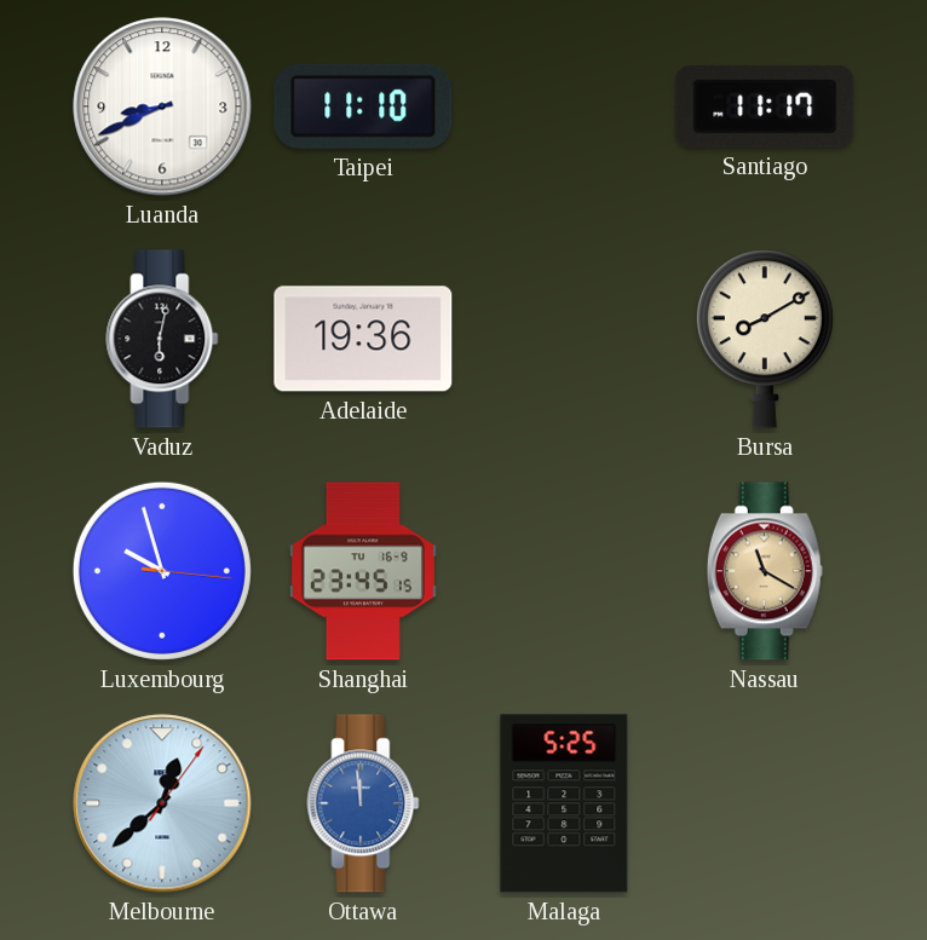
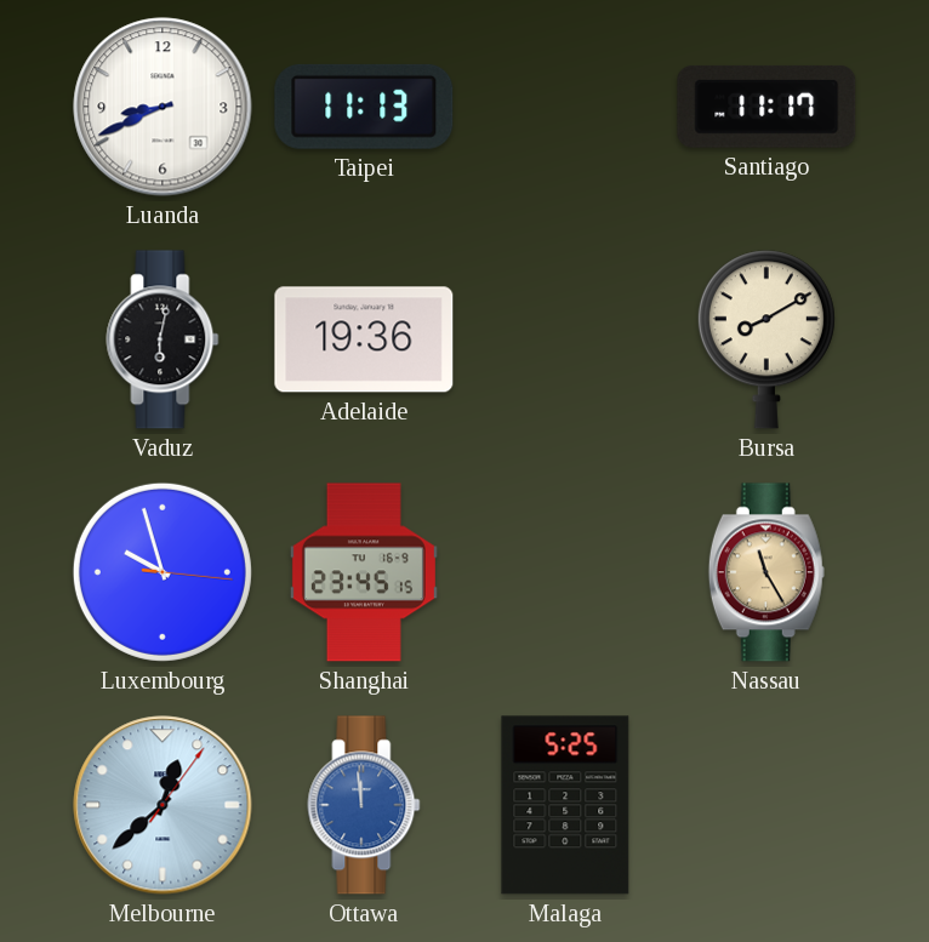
Taipei: 11:10 -> 11:13 (364, 107)
Nassau: 11:20 -> 11:25 (766, 572)
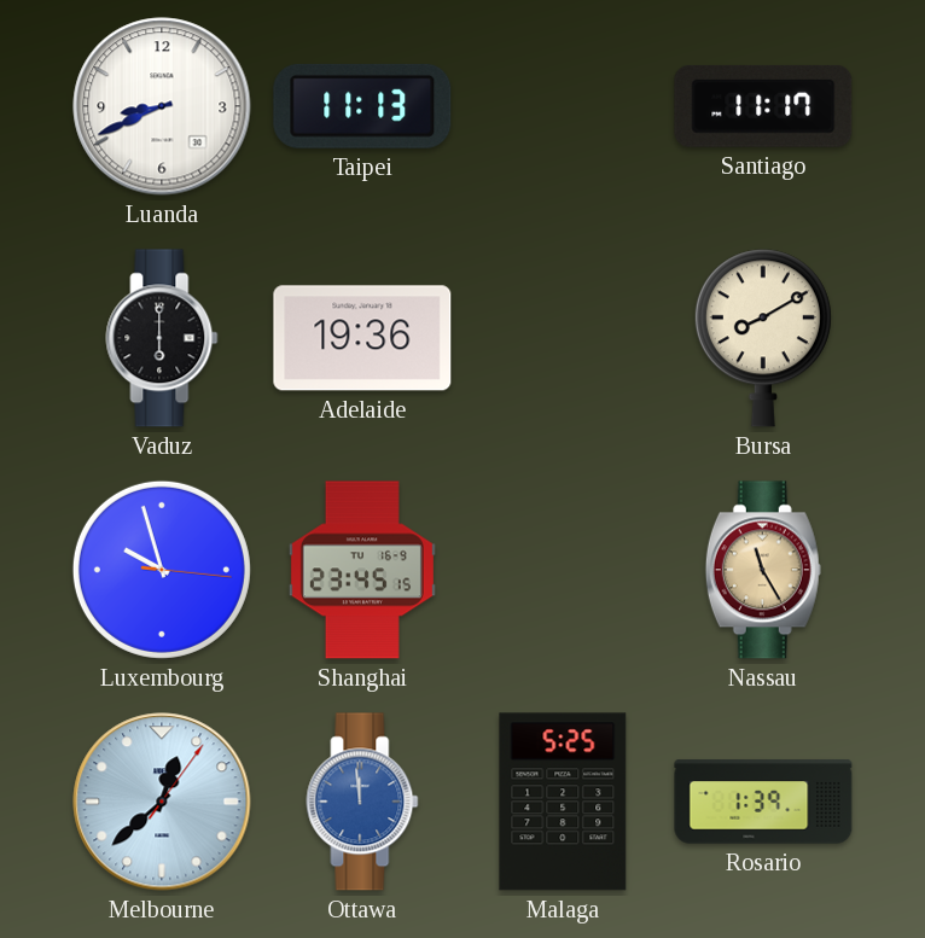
Vaduz: 6:02 -> 6:00 (162, 338)
Rosario: none -> 1:39 (763, 802)
